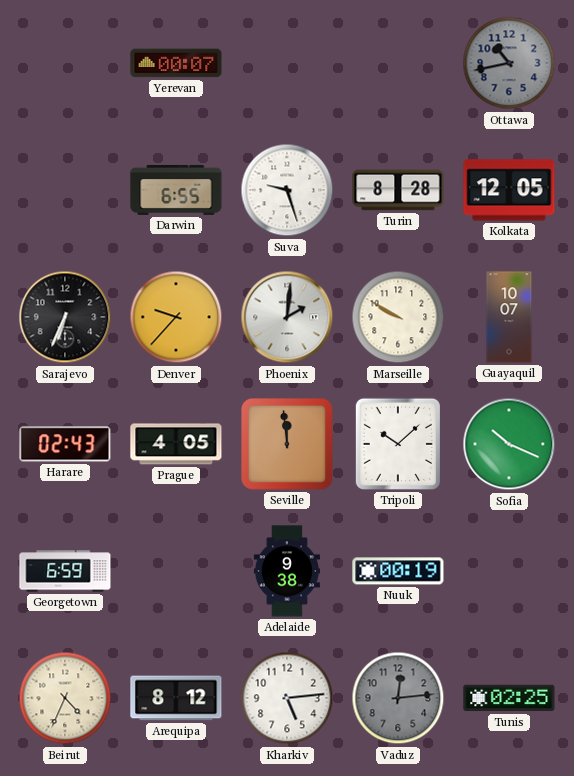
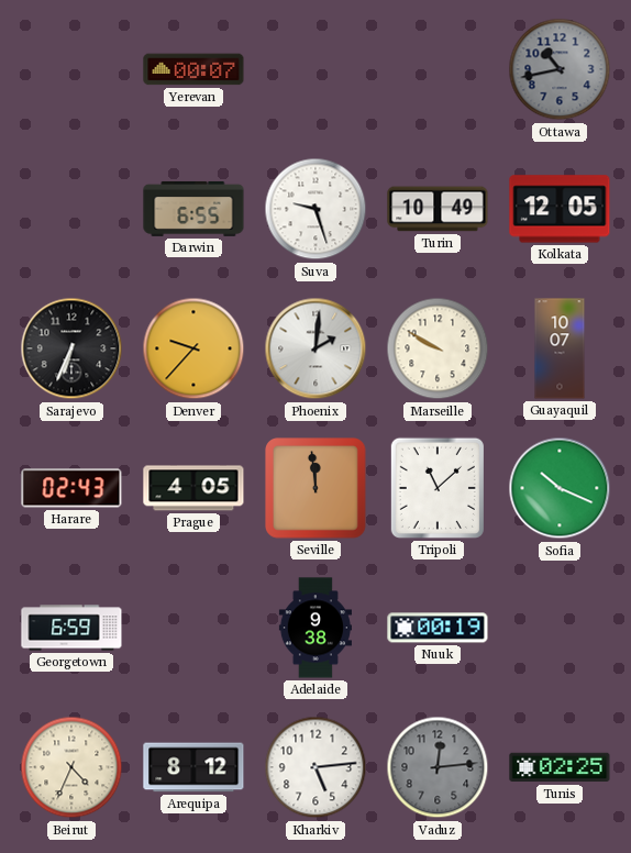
Turin: 8:28 -> 10:49 (438, 209)
Tripoli: 10:08 -> 11:08 (438, 488)
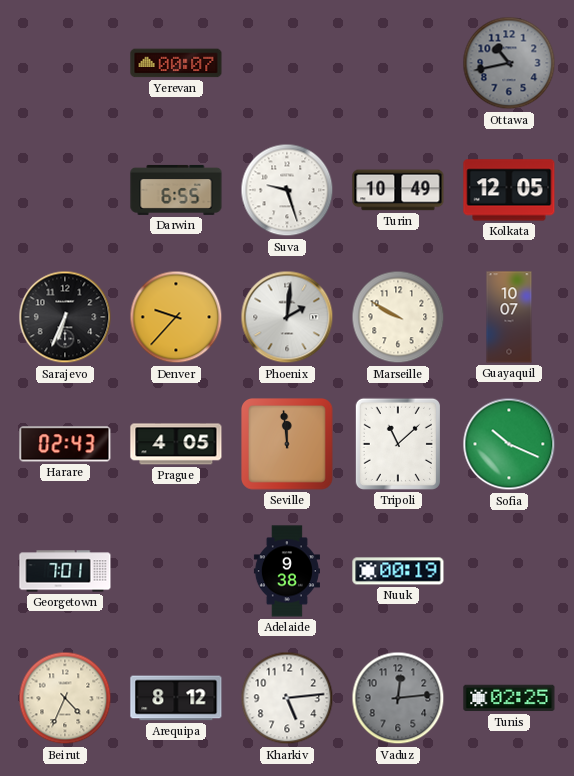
Georgetown: 6:59 -> 7:01 (65, 571)
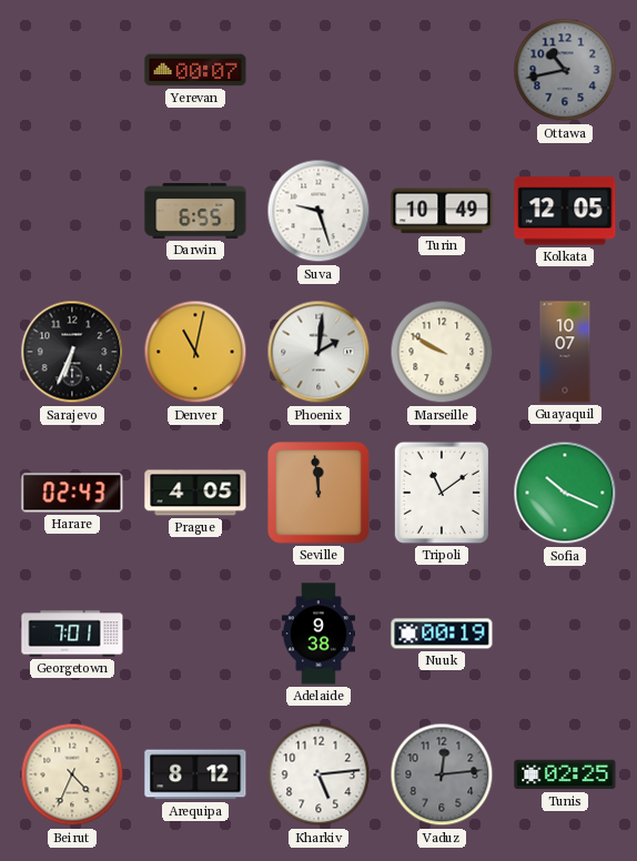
Denver: 9:37 -> 11:02 (195, 352)
Tripoli: 11:08 -> 11:09 (442, 493)
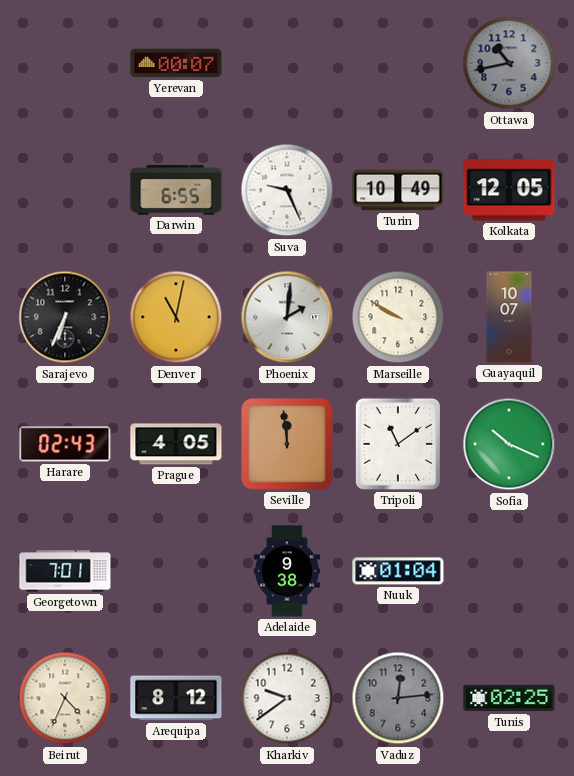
Suva: 9:27 -> 9:26 (287, 190)
Nuuk: 00:19 -> 01:04 (398, 571)
Kharkiv: 5:14 -> 9:39 (287, 698)
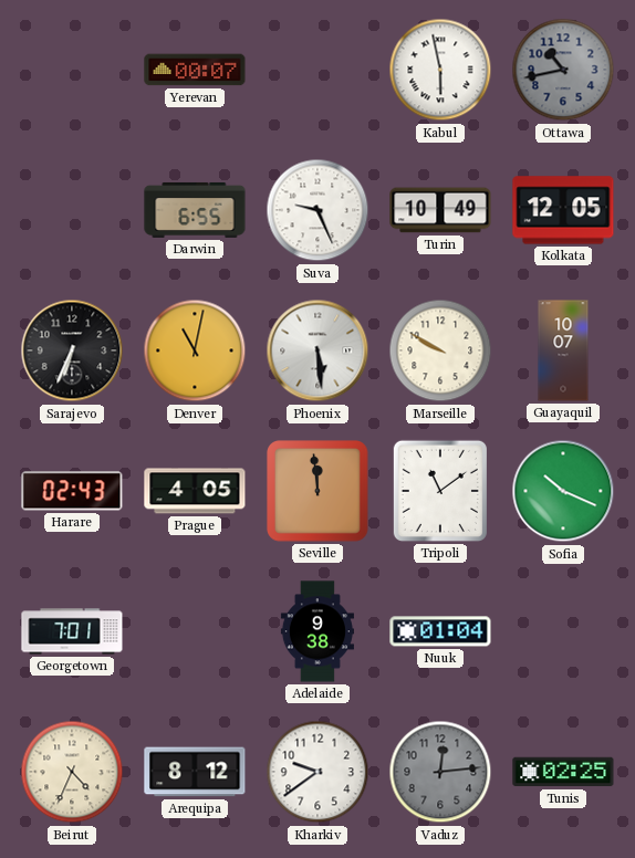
Kabul: none -> 5:58 (440, 70)
Phoenix: 2:01 -> 5:29 (317, 350)
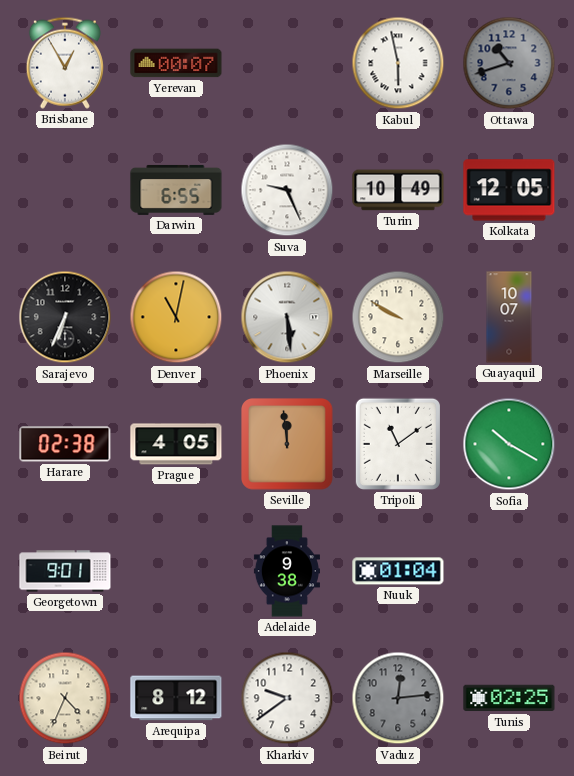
Brisbane: none -> 12:55 (65, 63)
Ottawa: 10:43 -> 10:42 (509, 63)
Harare: 02:43 -> 02:38 (65, 444)
Sofia: 10:19 -> 10:20 (509, 444)
Georgetown: 7:01 -> 9:01 (65, 571)
